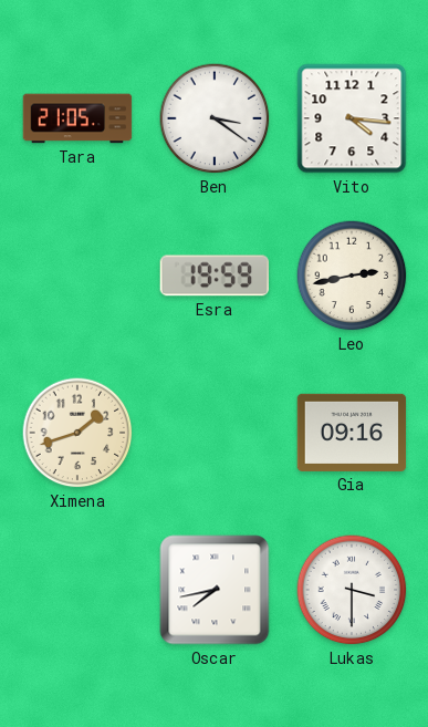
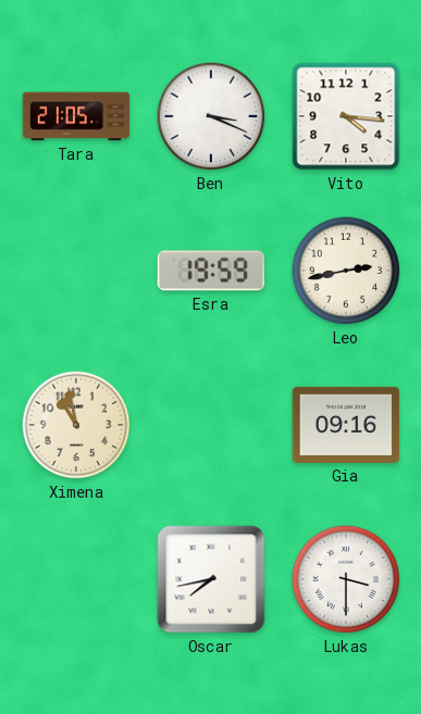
Ben: 3:21 -> 3:19 (211, 116)
Ximena: 1:42 -> 10:58 (76, 425)
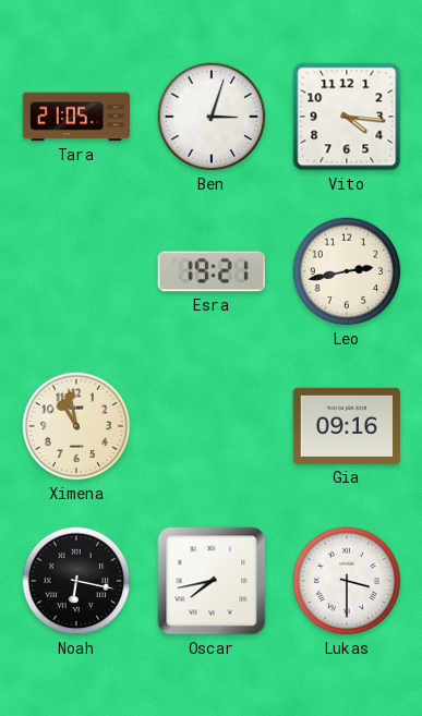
Ben: 3:19 -> 3:03 (212, 117)
Esra: 19:59 -> 19:21 (212, 271)
Noah: none -> 6:17 (76, 581)
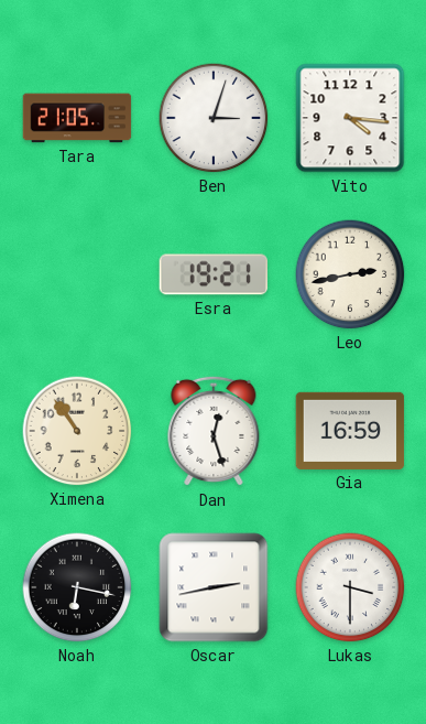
Ximena: 10:58 -> 10:54 (77, 431)
Dan: none -> 12:27 (214, 431)
Gia: 09:16 -> 16:59 (350, 431)
Oscar: 7:43 -> 2:43 (214, 587)
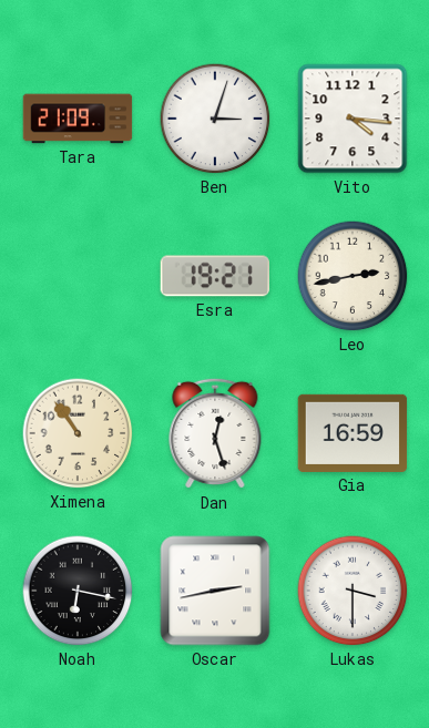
Tara: 21:05 -> 21:09 (78, 119)
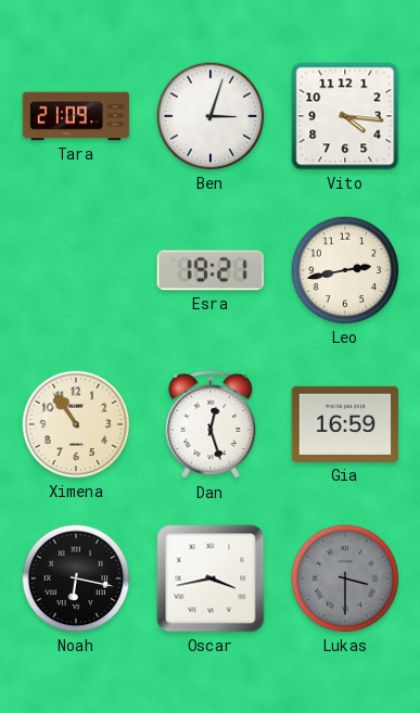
Oscar: 2:43 -> 3:43 (211, 578)
Lukas dial: white -> grey (345, 578)
